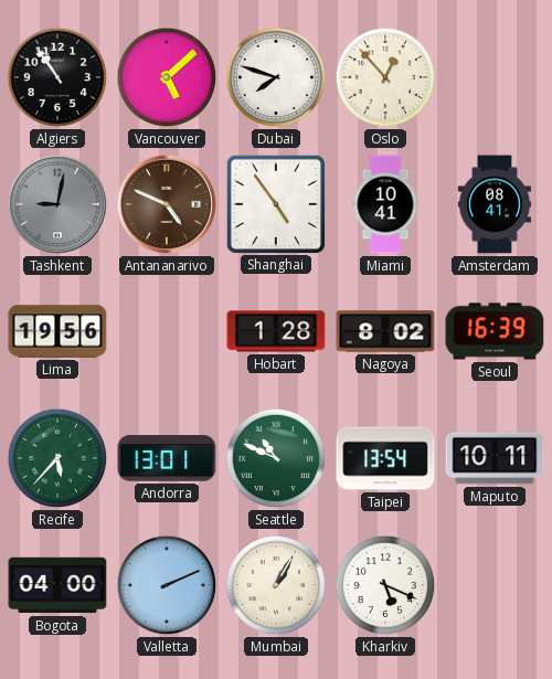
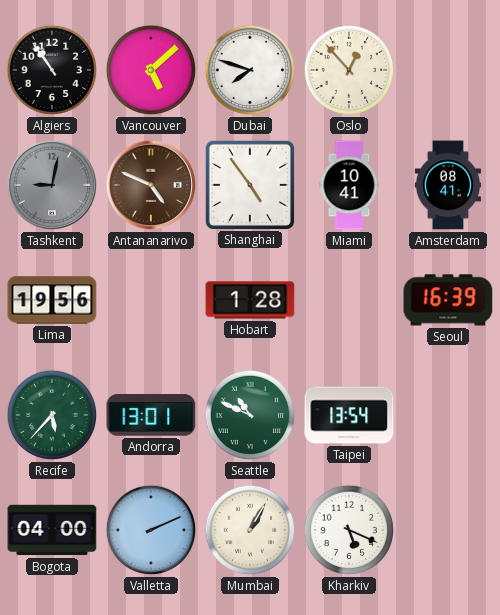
Nagoya: 8:02 -> none (385, 331)
Maputo: 10:11 -> none (495, 458)
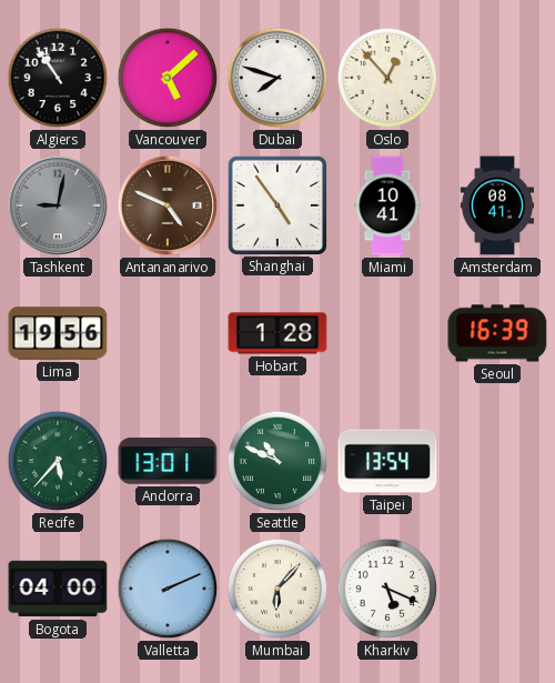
Mumbai: 1:05 -> 6:07 (277, 589)
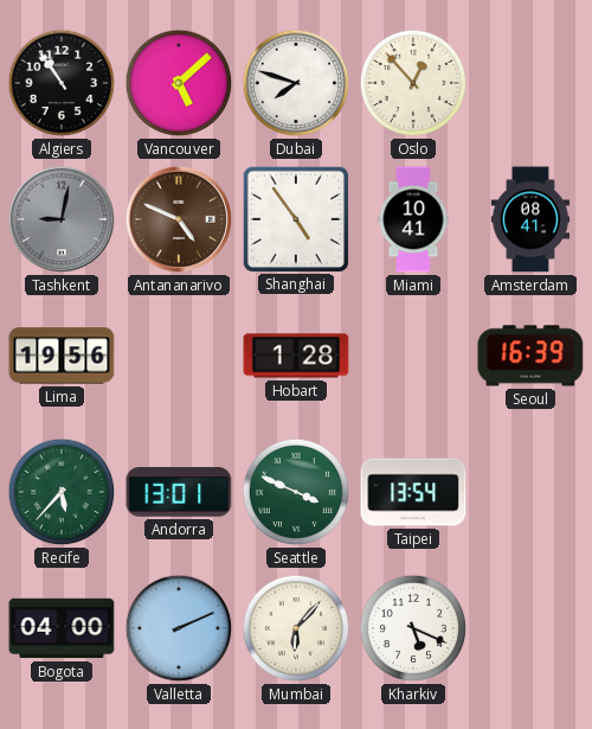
Seattle: 10:49 -> 3:49 (296, 492)
